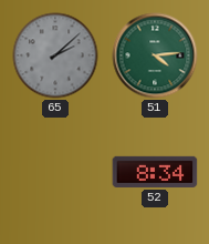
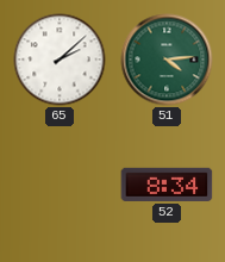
65 dial: grey -> white (60, 60)
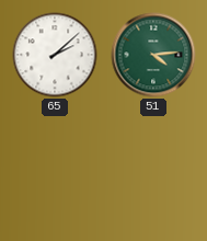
52: 8:34 -> none (167, 185)
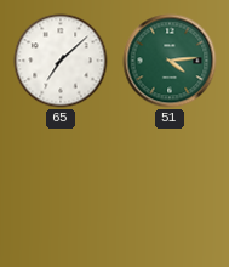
65: 2:08 -> 7:08 (61, 61)
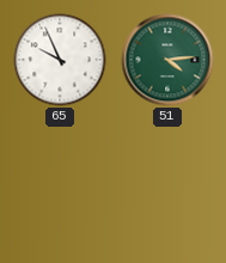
65: 7:08 -> 9:56 (60, 60)
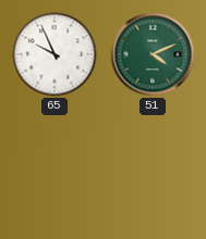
51: 4:14 -> 4:11 (153, 54)
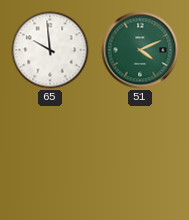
65: 9:56 -> 9:59 (50, 50)
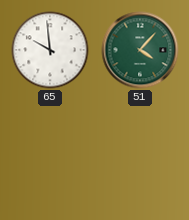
51: 4:11 -> 4:07 (140, 50)
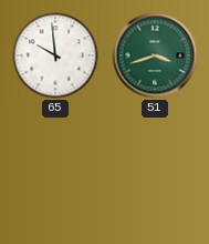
51: 4:07 -> 3:42 (155, 55)
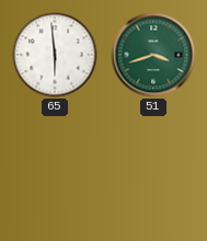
65: 9:59 -> 5:59 (55, 55)
